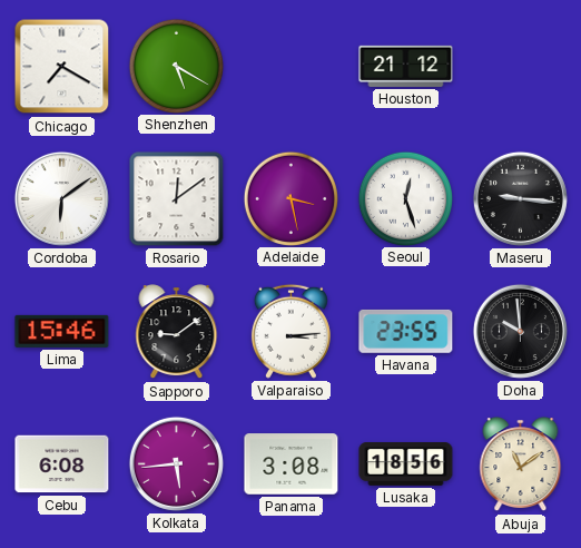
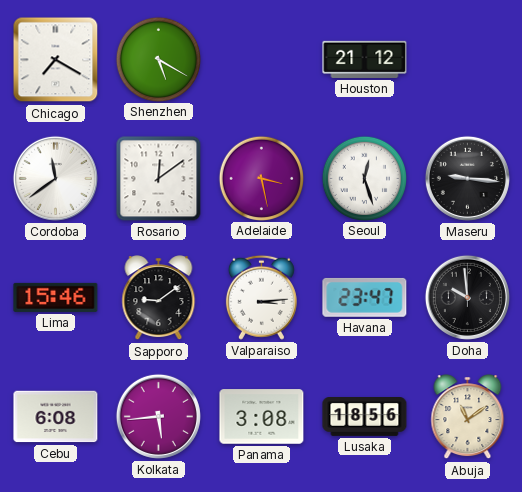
Cordoba: 6:09 -> 11:39 (55, 178)
Havana: 23:55 -> 23:47 (365, 297)
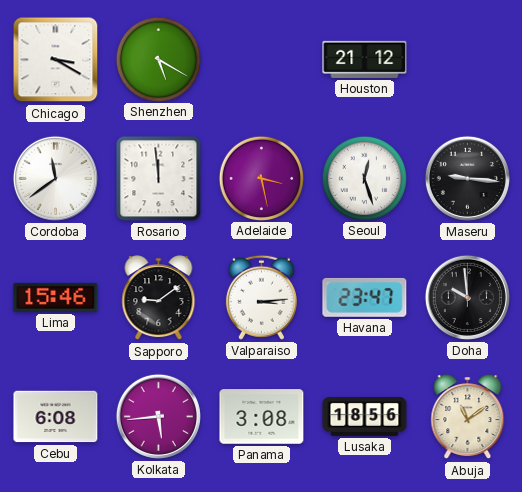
Chicago: 7:20 -> 3:20 (56, 60)
Rosario: 12:09 -> 11:59 (159, 179)
